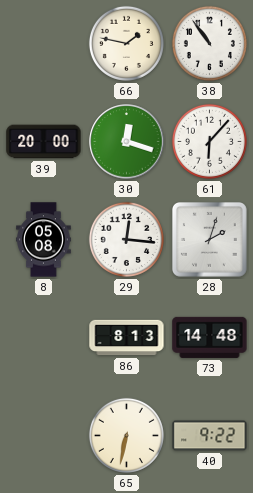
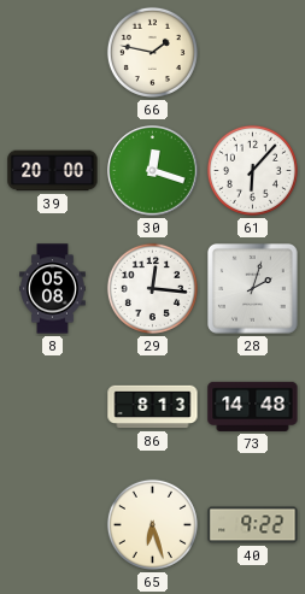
38: 10:54 -> none (209, 43)
65: 6:32 -> 6:27 (152, 524)
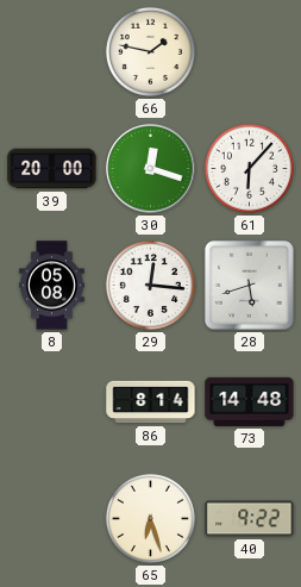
28: 2:03 -> 5:42 (250, 286)
86: 8:13 -> 8:14 (151, 402)
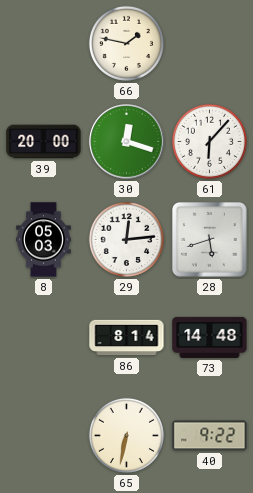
8: 05:08 -> 05:03 (44, 240)
29: 12:16 -> 12:14 (126, 239)
65: 6:27 -> 6:32 (126, 435)
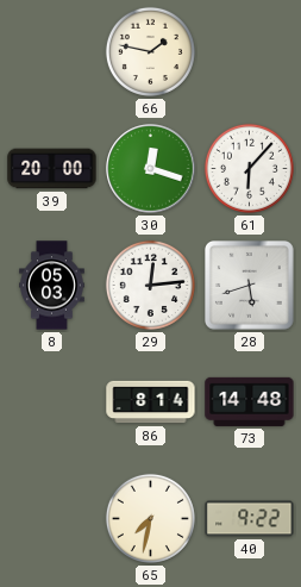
65: 6:32 -> 7:32 (150, 518)
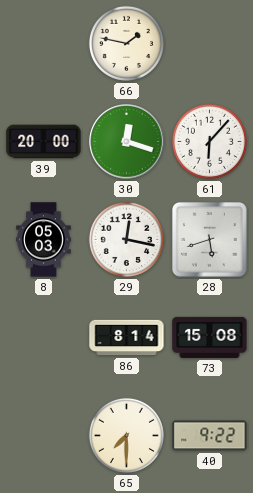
29: 12:14 -> 12:17 (126, 239)
73: 14:48 -> 15:08 (210, 337)
65: 7:32 -> 7:30 (126, 435)
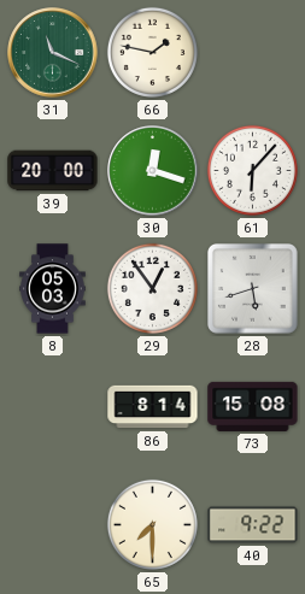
31: none -> 11:19 (53, 53)
29: 12:17 -> 12:54 (152, 288)
